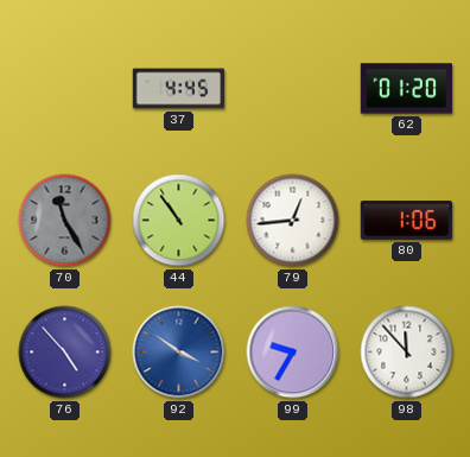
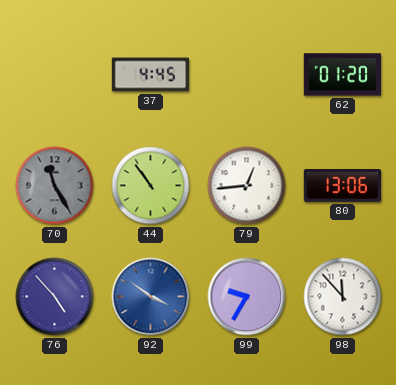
80: 1:06 -> 13:06 (343, 186)
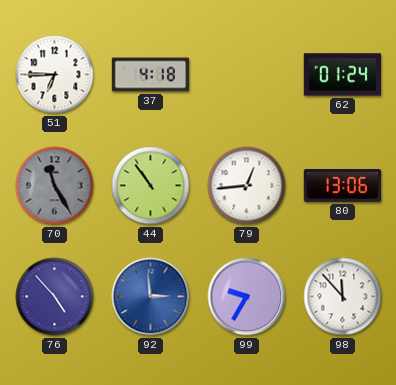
51: none -> 6:45 (55, 75)
37: 4:45 -> 4:18 (151, 75)
62: 01:20 -> 01:24 (343, 75)
92: 3:51 -> 2:59 (151, 297)
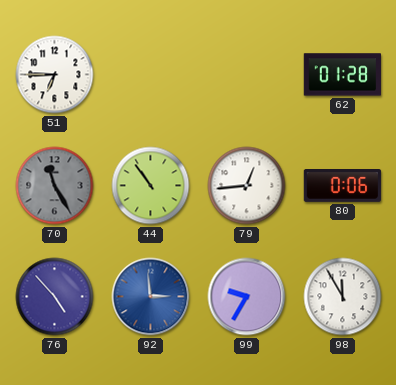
37: 4:18 -> none (151, 75)
62: 01:24 -> 01:28 (343, 75)
80: 13:06 -> 0:06 (343, 186)
98: 11:53 -> 11:55 (343, 297)
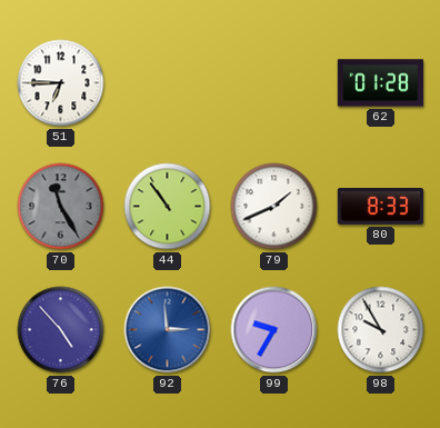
79: 12:44 -> 1:41 (274, 207)
80: 0:06 -> 8:33 (381, 207)
98: 11:55 -> 9:55 (381, 330)
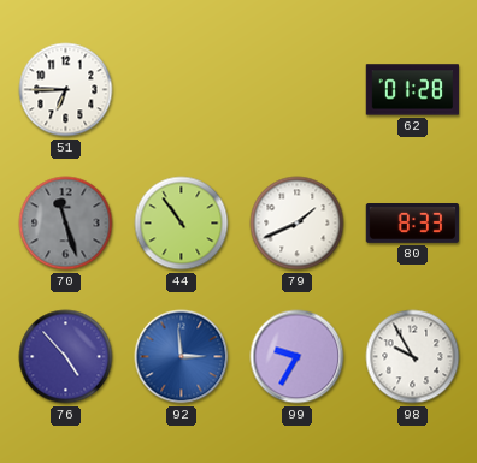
70: 11:25 -> 11:27 (66, 224)
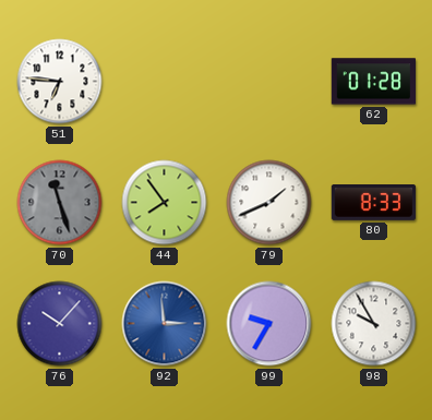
51: 6:45 -> 6:46 (60, 82)
44: 10:54 -> 7:54 (165, 203)
76: 4:53 -> 10:07 (60, 324)
